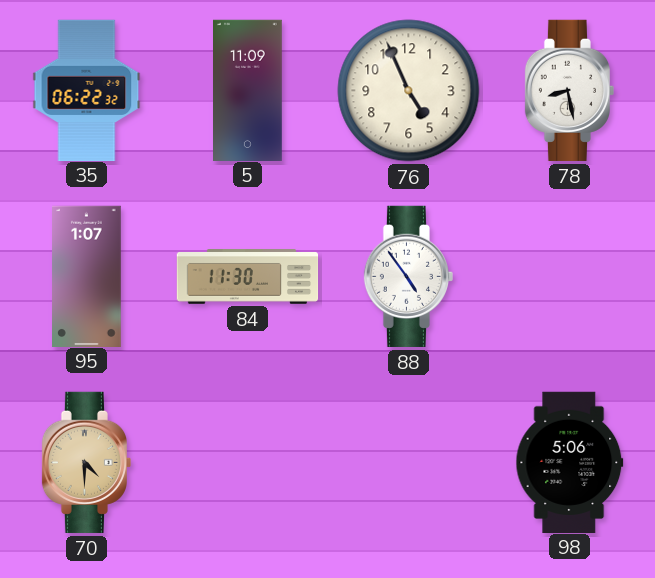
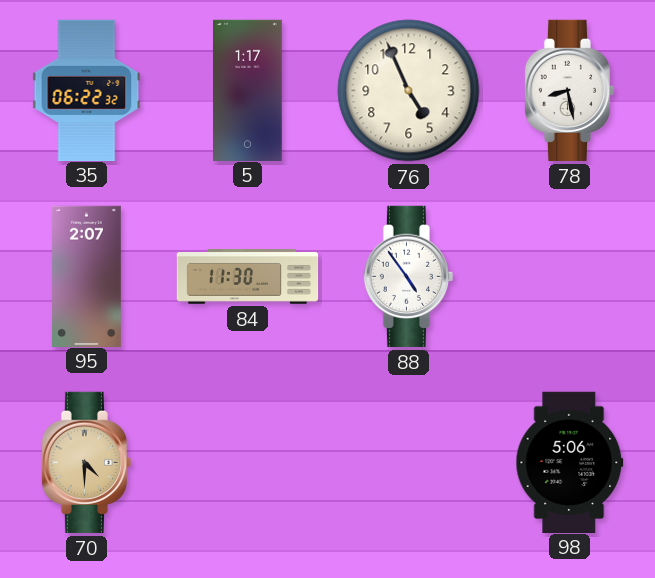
5: 11:09 -> 1:17 (248, 90)
95: 1:07 -> 2:07 (87, 276)
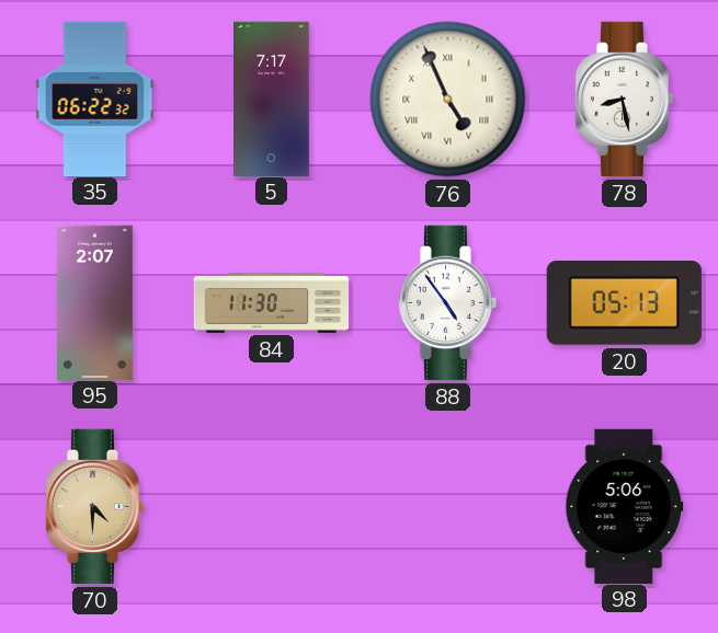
5: 1:17 -> 7:17 (272, 99)
76 numerals: Arabic -> Roman (448, 100)
20: none -> 05:13 (624, 303)
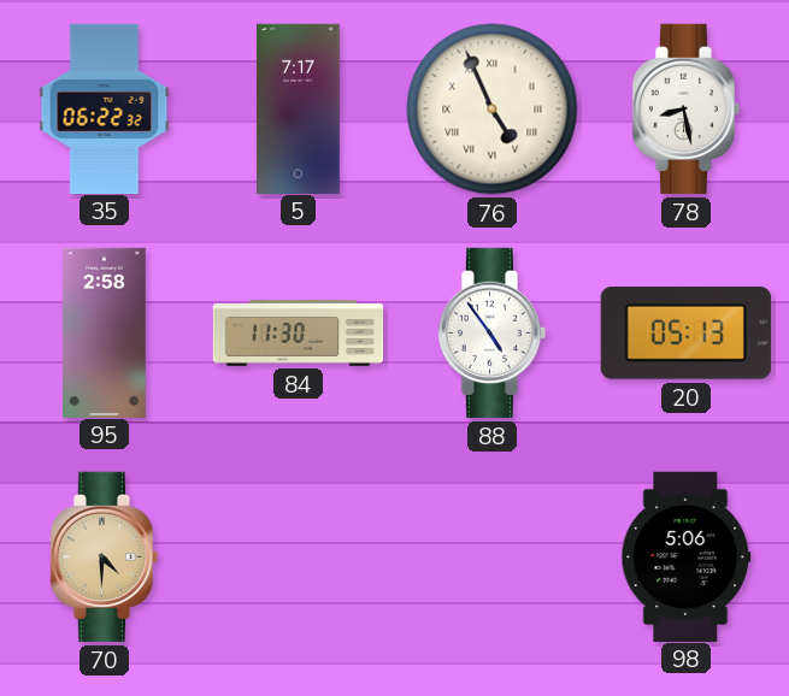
95: 2:07 -> 2:58 (105, 332)
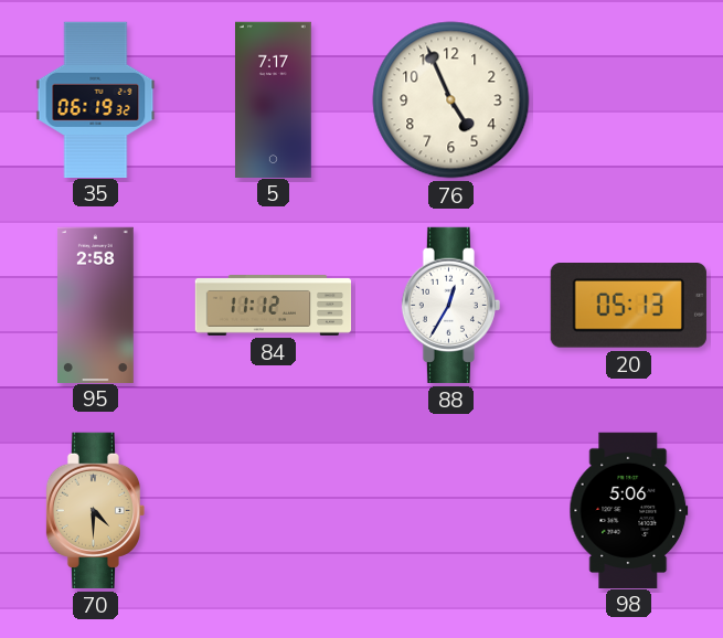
35: 06:22 -> 06:19 (96, 99)
76 numerals: Roman -> Arabic (451, 100)
78: 8:28 -> none (685, 108)
84: 11:30 -> 11:12 (274, 306)
88: 4:54 -> 12:35 (450, 305)
